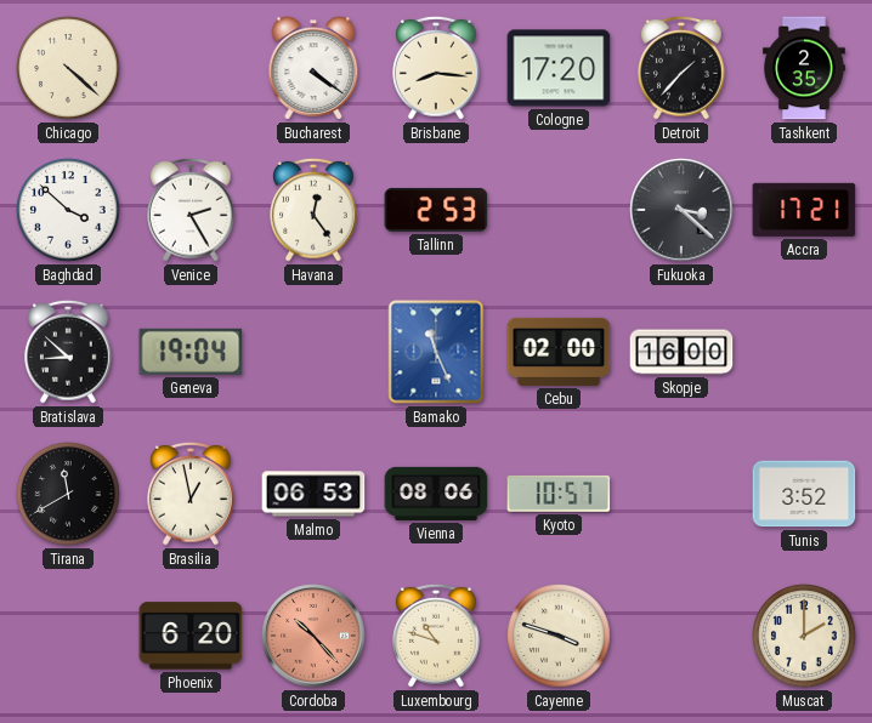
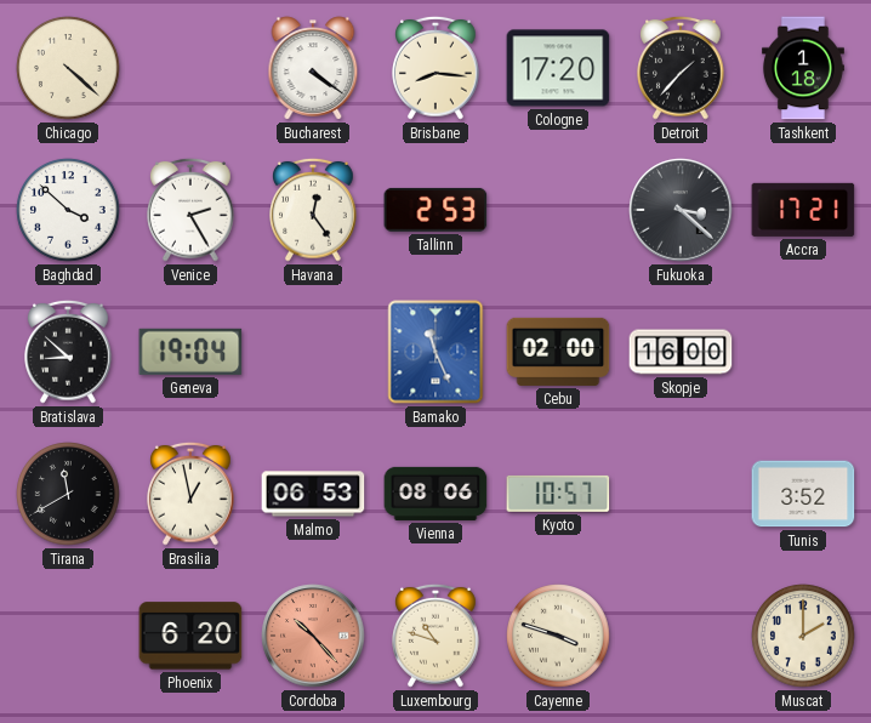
Tashkent: 2:35 -> 1:18 (803, 68)
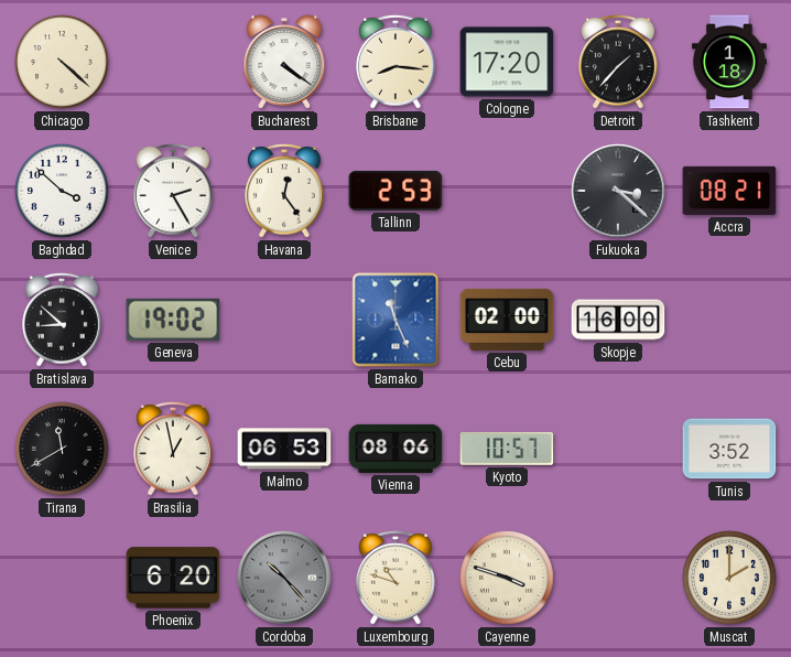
Accra: 17:21 -> 08:21 (729, 191)
Geneva: 19:04 -> 19:02 (173, 320)
Cordoba dial: salmon -> grey (284, 578)
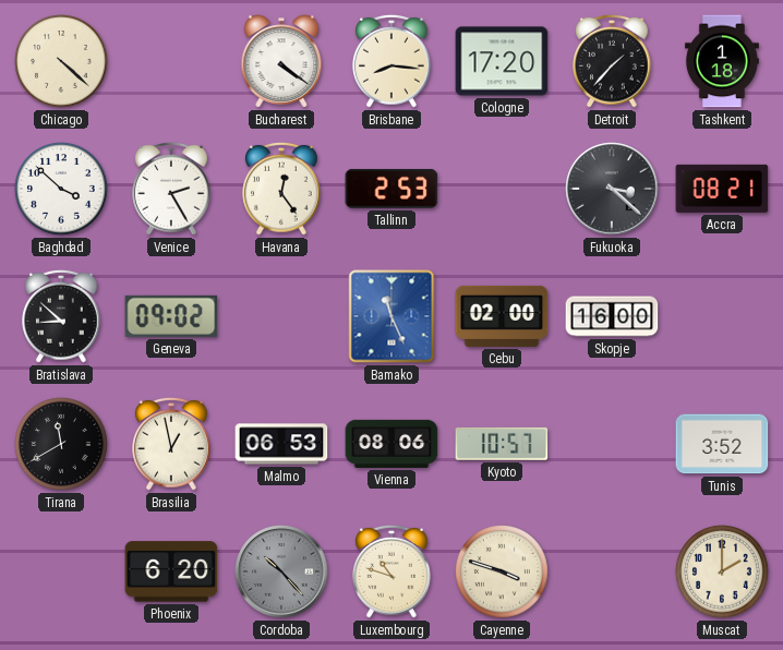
Geneva: 19:02 -> 09:02 (171, 316)
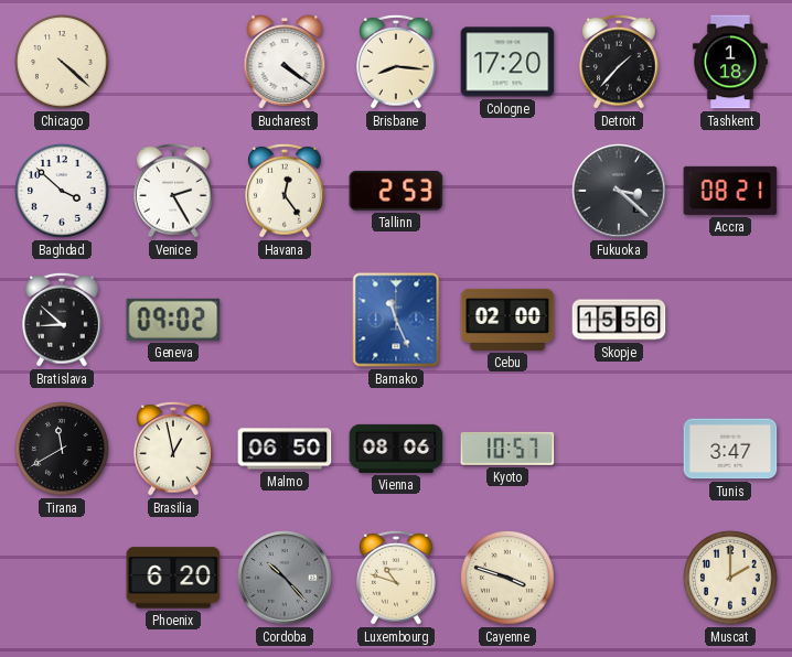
Skopje: 16:00 -> 15:56 (619, 320)
Malmo: 06:53 -> 06:50 (285, 449)
Tunis: 3:52 -> 3:47 (730, 449)
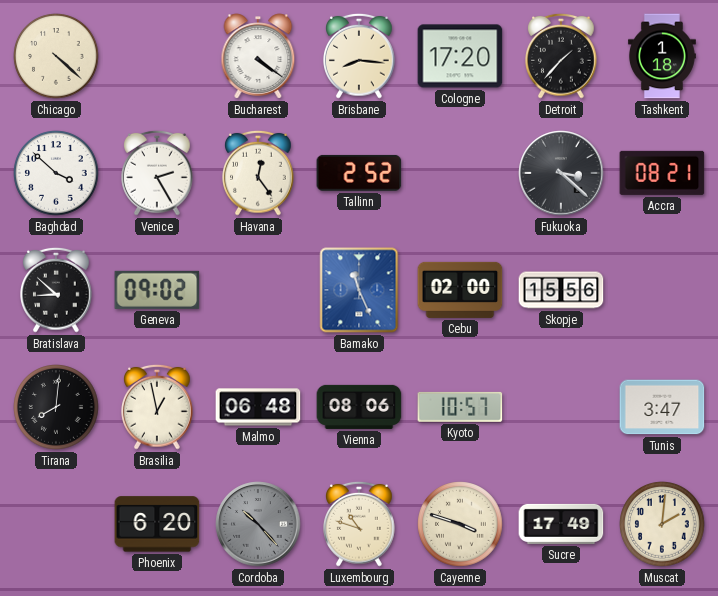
Tallinn: 2:53 -> 2:52 (359, 173)
Tirana: 11:40 -> 8:01 (56, 407)
Malmo: 06:50 -> 06:48 (258, 407)
Sucre: none -> 17:49 (561, 524)
Muscat: 2:00 -> 2:01 (662, 524)
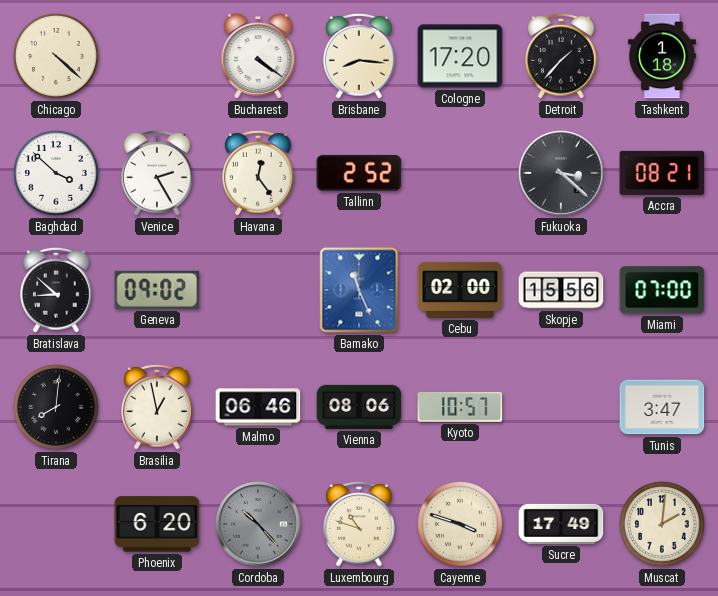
Miami: none -> 07:00 (662, 290)
Malmo: 06:48 -> 06:46 (258, 407)
